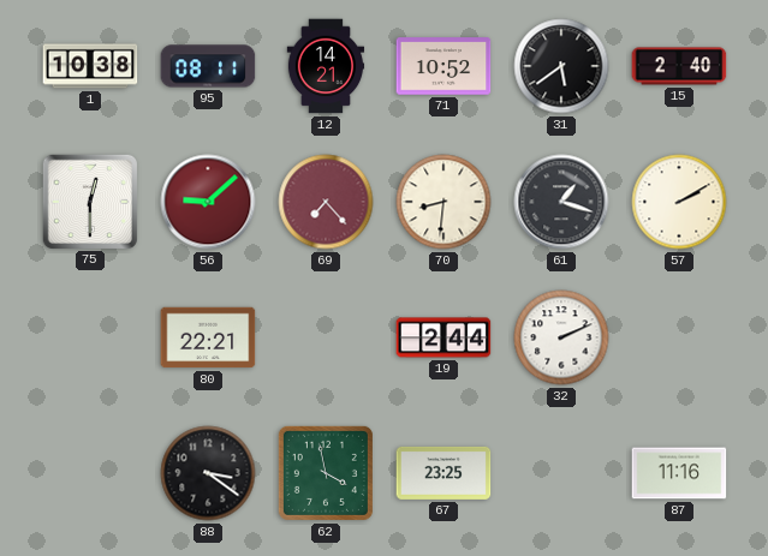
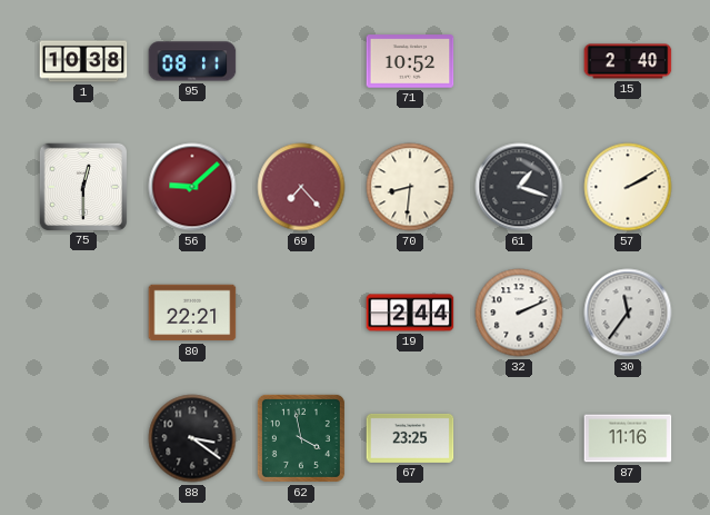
12: 14:21 -> none (326, 66)
31: 5:39 -> none (561, 66)
30: none -> 11:36 (628, 313)
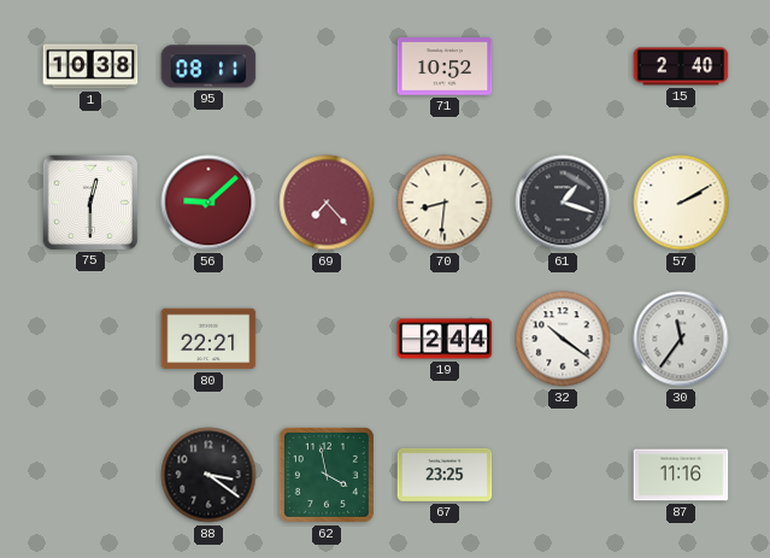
32: 2:11 -> 10:21 (563, 339)
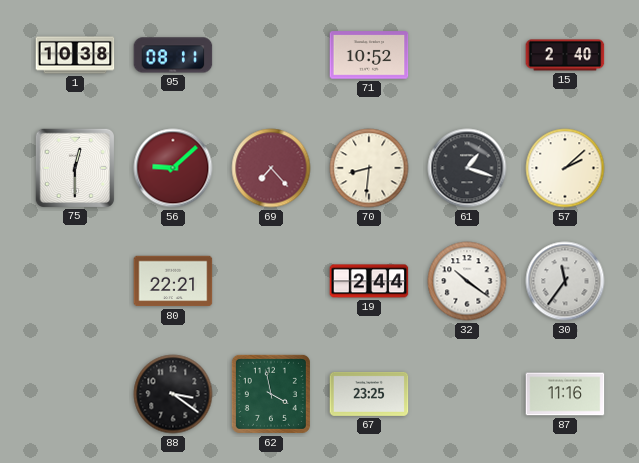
57: 2:10 -> 2:08 (565, 168)
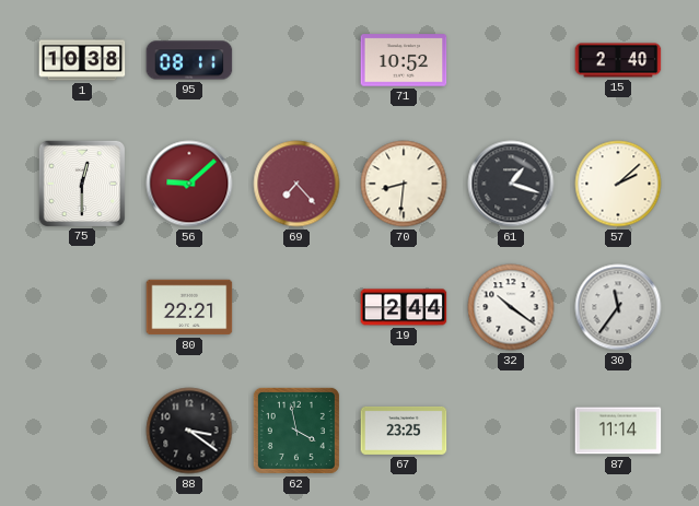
87: 11:16 -> 11:14 (618, 431)
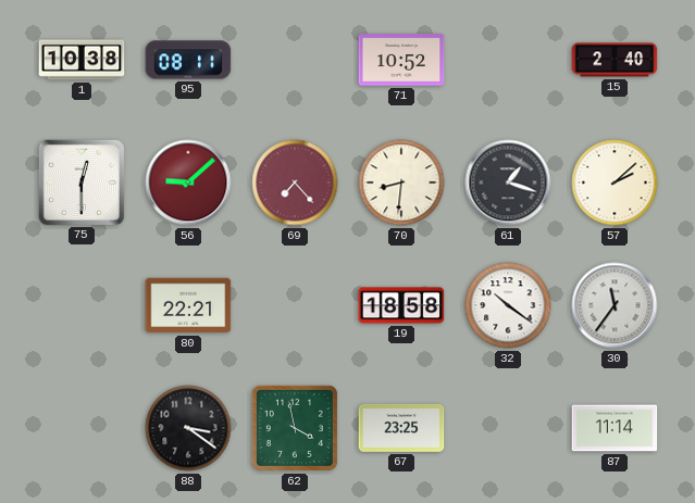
19: 2:44 -> 18:58 (401, 305)
